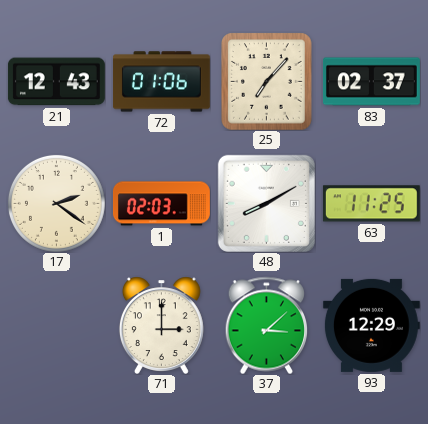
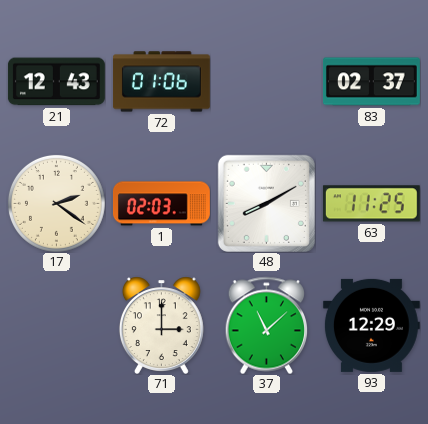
25: 7:07 -> none (267, 81)
37: 3:08 -> 11:08 (266, 325)
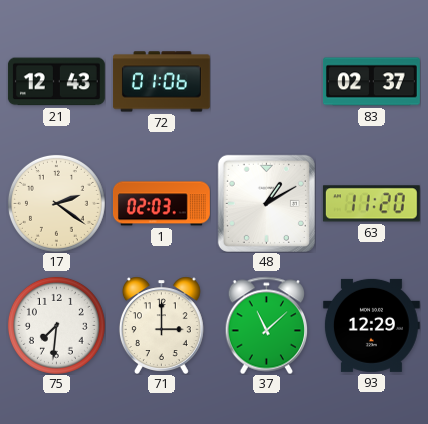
48: 8:10 -> 1:10 (266, 203)
63: 11:25 -> 11:20 (371, 204)
75: none -> 7:31 (56, 325)
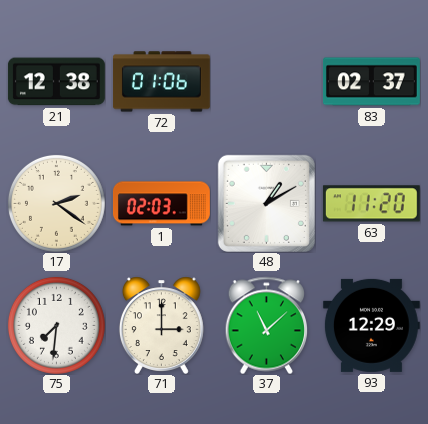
21: 12:43 -> 12:38 (56, 82)
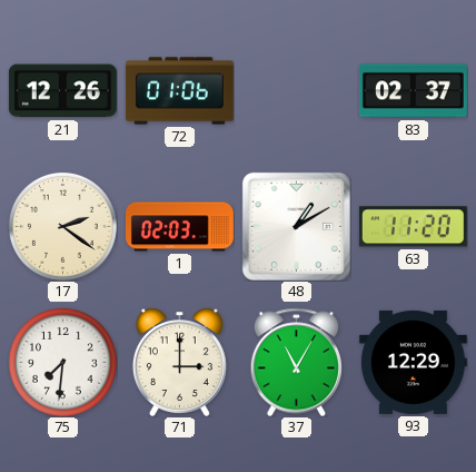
21: 12:38 -> 12:26 (62, 91)
37: 11:08 -> 11:05 (296, 362)
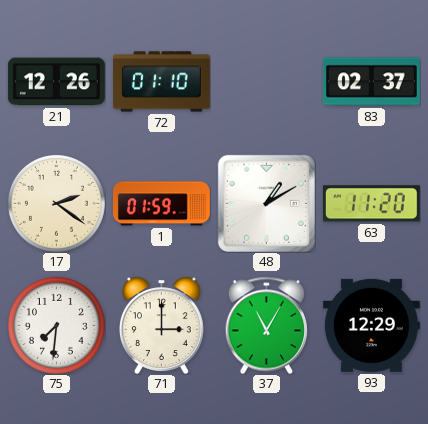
72: 01:06 -> 01:10 (161, 82)
1: 02:03 -> 01:59 (162, 204)
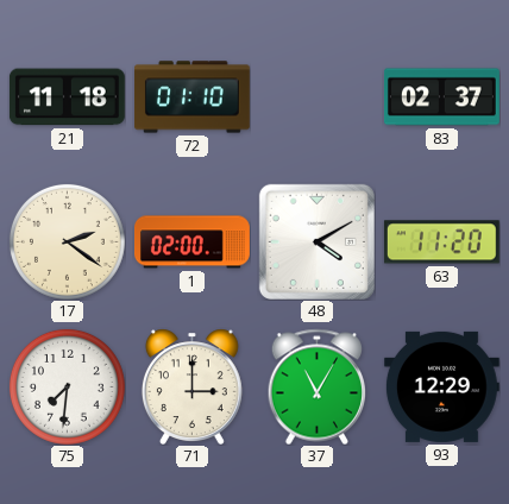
21: 12:26 -> 11:18 (67, 97)
1: 01:59 -> 02:00 (193, 242)
48: 1:10 -> 4:10 (316, 241)
